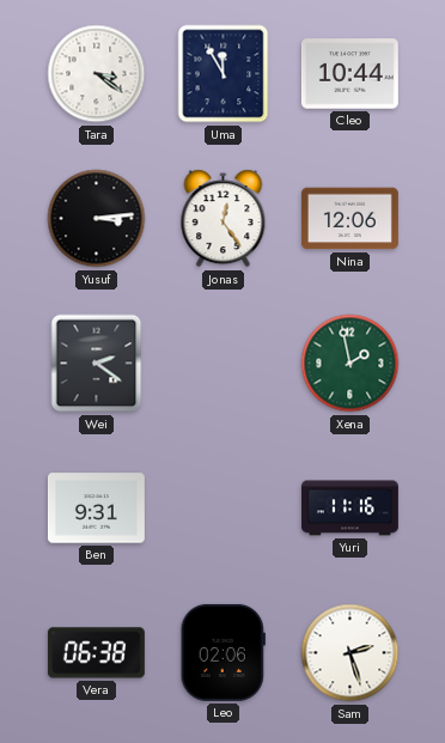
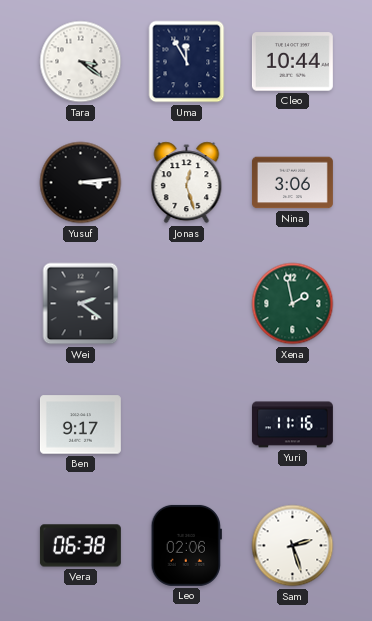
Jonas: 12:24 -> 12:27 (187, 183)
Nina: 12:06 -> 3:06 (292, 183)
Ben: 9:31 -> 9:17 (80, 425)
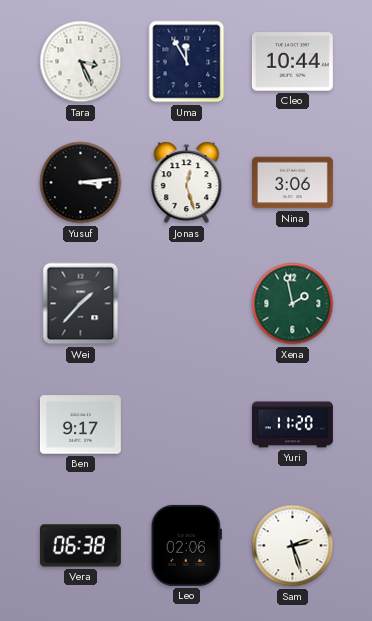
Tara: 3:21 -> 3:26 (81, 62)
Wei: 2:21 -> 1:37 (81, 304)
Yuri: 11:16 -> 11:20 (292, 425)
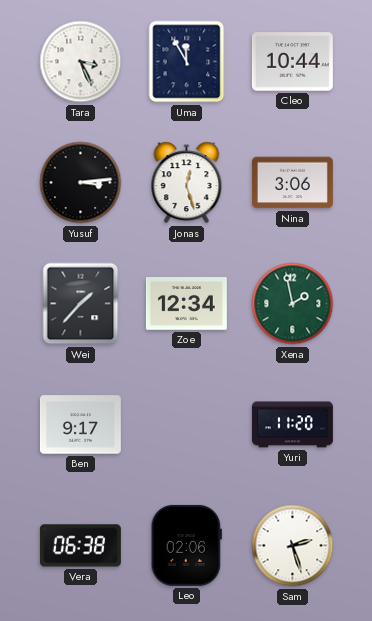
Zoe: none -> 12:34 (186, 304)
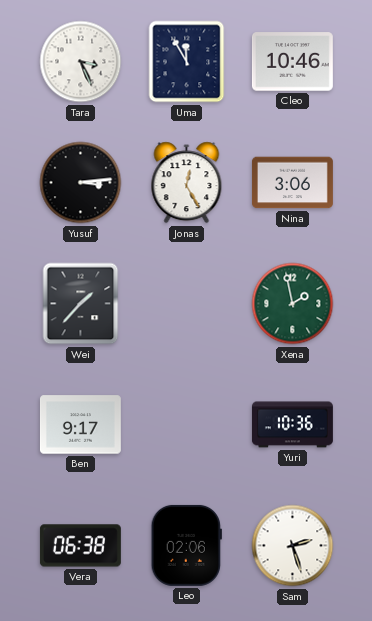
Cleo: 10:44 -> 10:46 (292, 62)
Jonas: 12:27 -> 12:25 (187, 183)
Zoe: 12:34 -> none (186, 304)
Yuri: 11:20 -> 10:36 (292, 425)
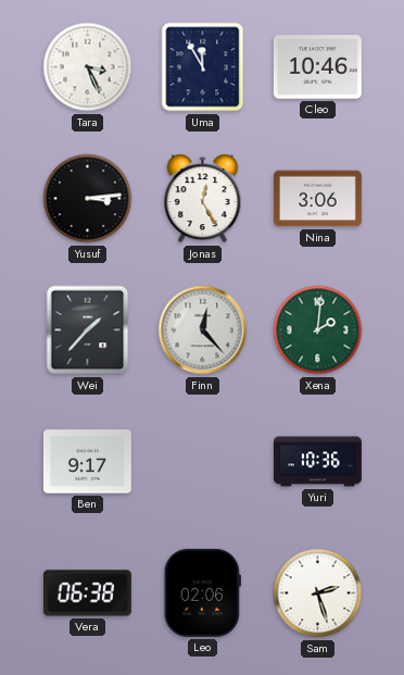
Finn: none -> 12:23 (203, 330)
Xena: 1:58 -> 2:01 (318, 330)
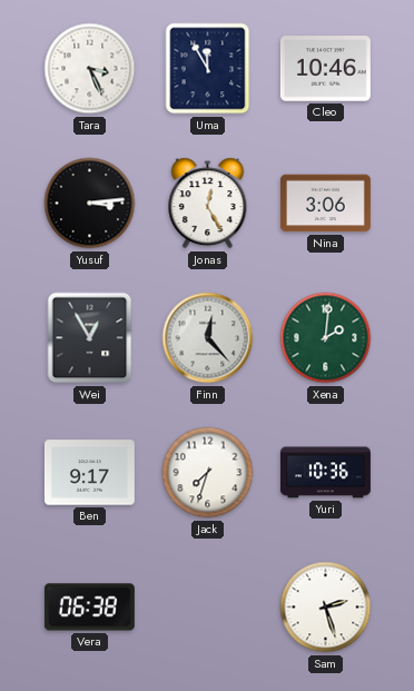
Wei: 1:37 -> 12:55 (90, 338)
Jack: none -> 7:33 (208, 473)
Leo: 02:06 -> none (202, 592)
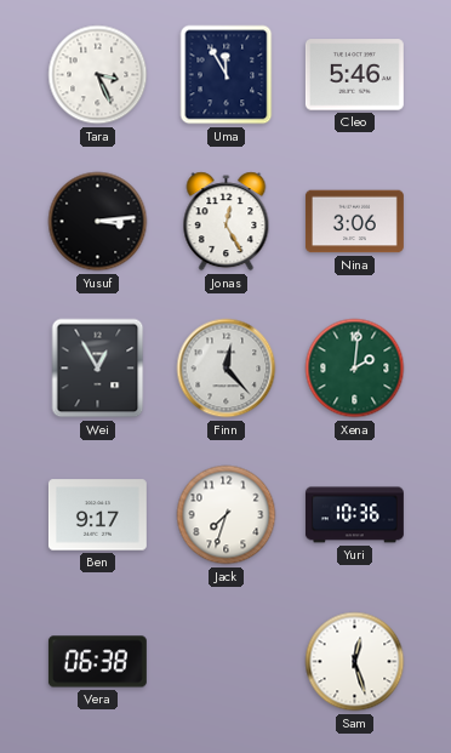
Cleo: 10:46 -> 5:46 (354, 75)
Sam: 2:27 -> 12:27 (355, 662)
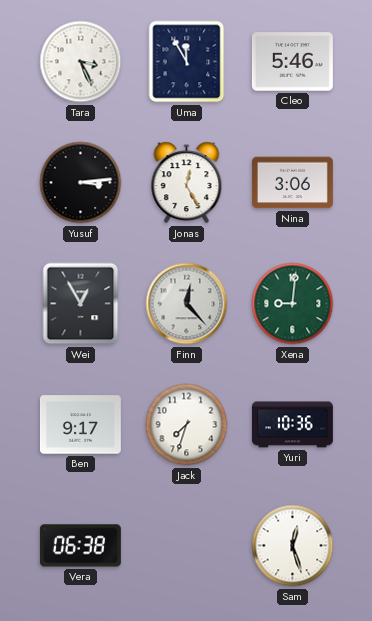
Xena: 2:01 -> 9:01 (293, 304)
